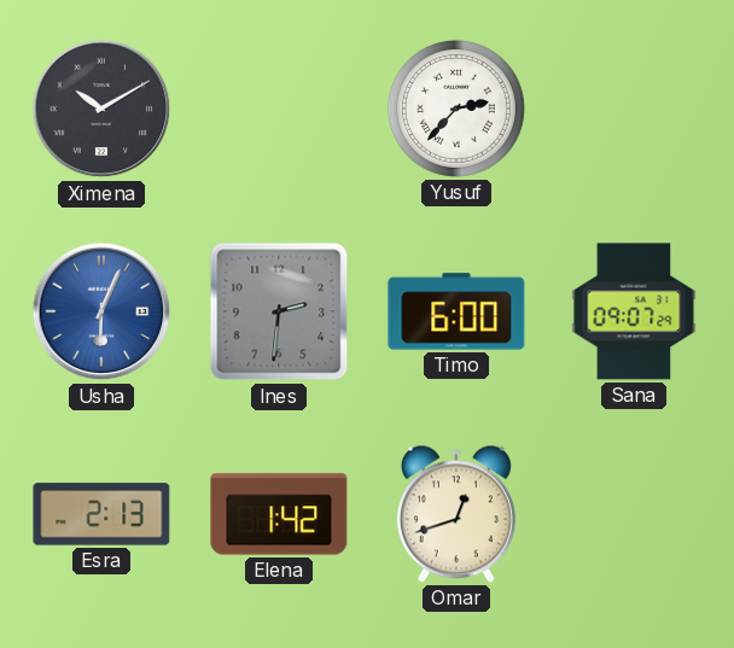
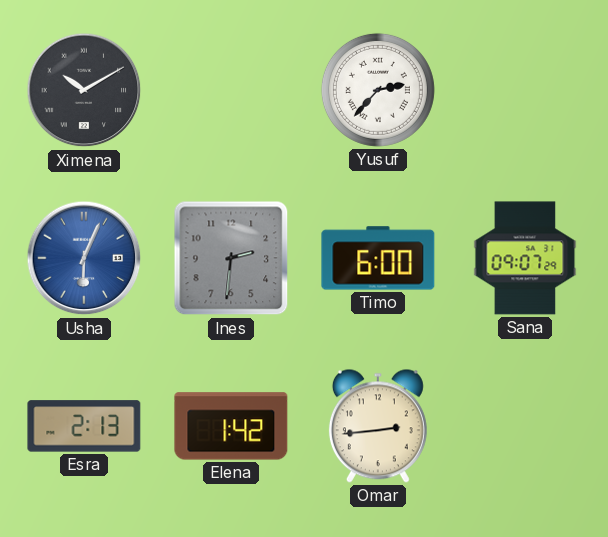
Omar: 12:42 -> 2:44 (378, 426)
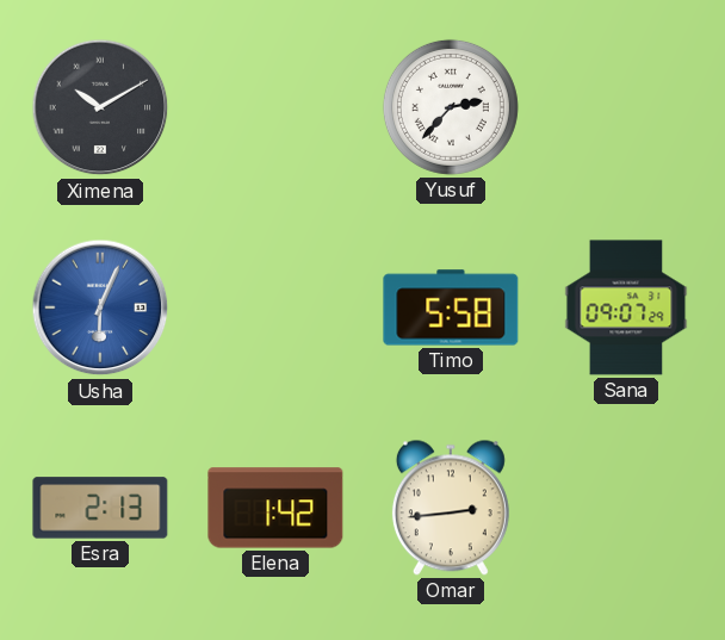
Ines: 2:31 -> none (231, 258)
Timo: 6:00 -> 5:58 (451, 307)
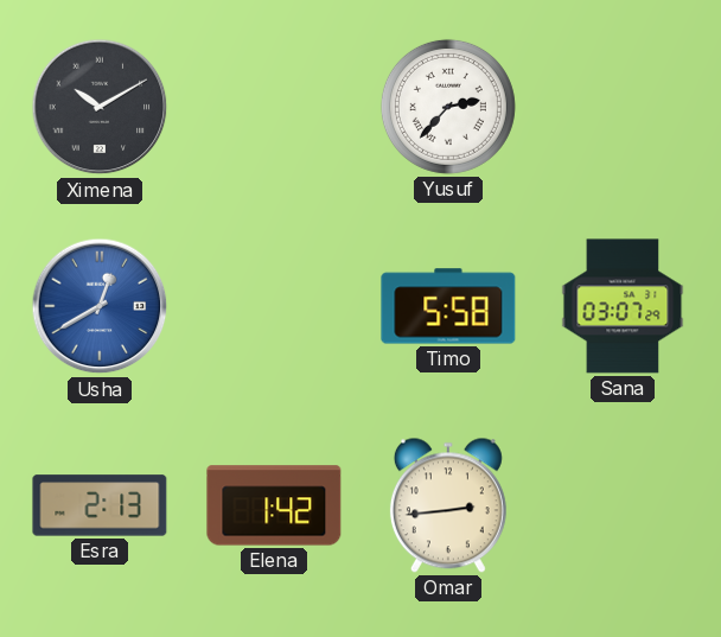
Usha: 6:04 -> 12:40 (100, 306)
Sana: 09:07 -> 03:07 (623, 306)
